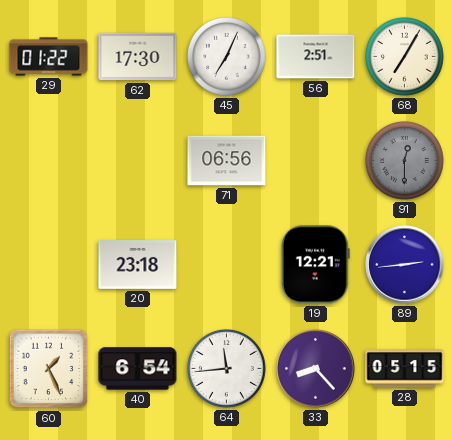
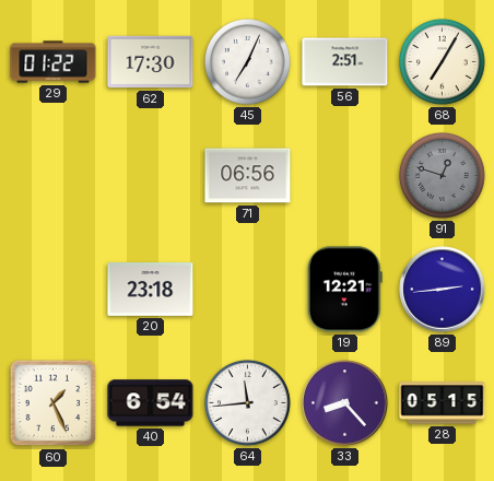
91: 12:30 -> 12:48 (443, 176)
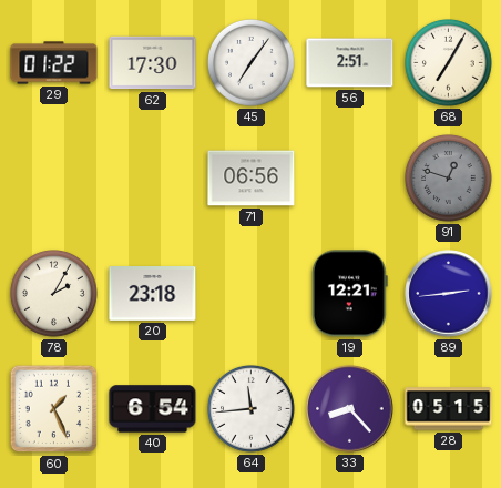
45: 7:04 -> 7:06 (252, 63)
78: none -> 2:05 (54, 294)
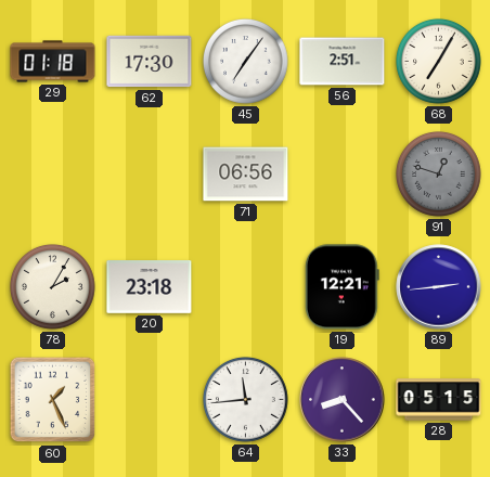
29: 01:22 -> 01:18 (53, 62)
40: 6:54 -> none (153, 409)
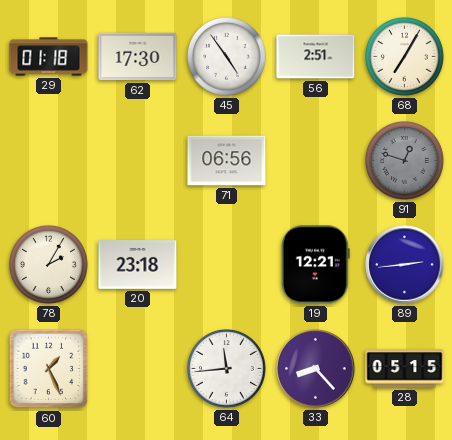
45: 7:06 -> 4:54 (227, 57)
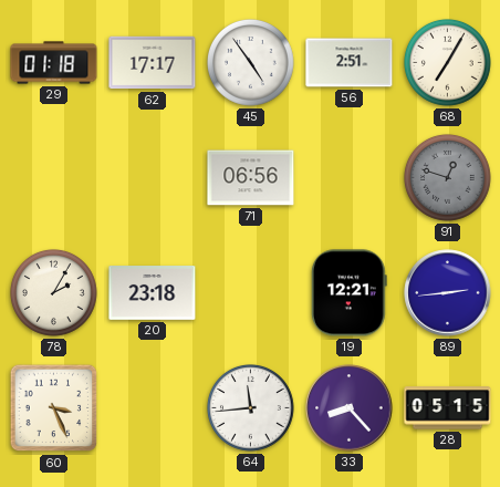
62: 17:30 -> 17:17 (153, 63)
60: 1:26 -> 3:26 (54, 408)
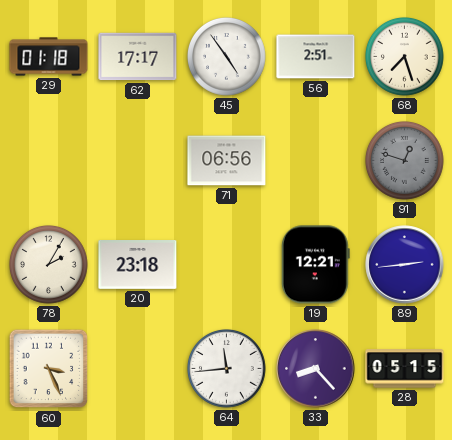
68: 7:05 -> 7:27 (405, 57)
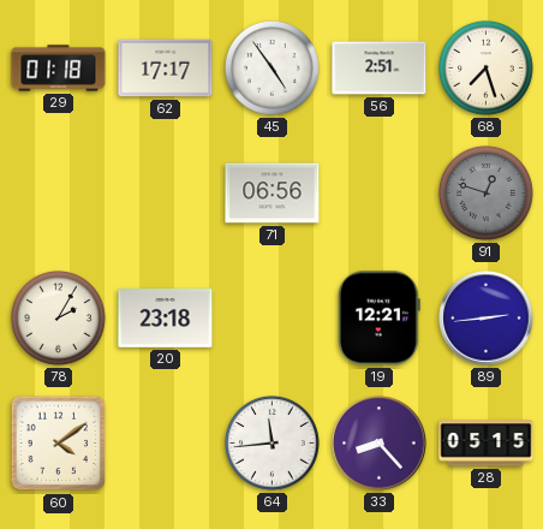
60: 3:26 -> 4:09 (59, 444)
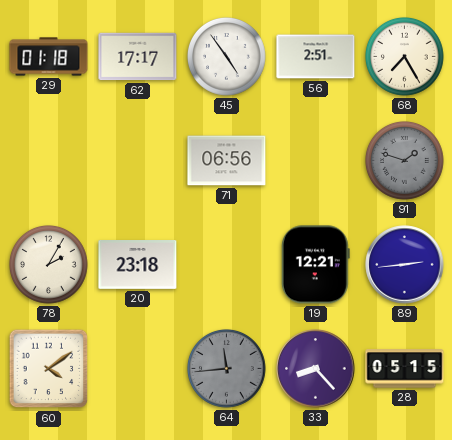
68: 7:27 -> 7:25 (405, 57)
91: 12:48 -> 1:48 (405, 161)
64 dial: white -> grey (227, 369)
